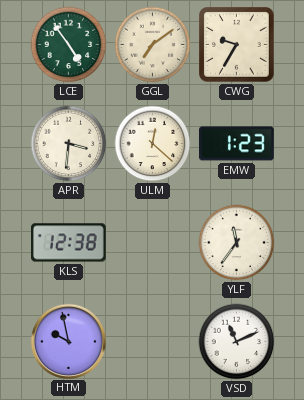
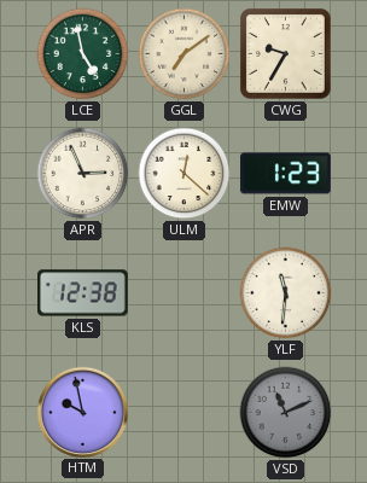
LCE: 4:54 -> 4:58 (83, 54)
APR: 3:31 -> 2:56 (83, 174)
YLF: 11:36 -> 11:31 (286, 293)
VSD dial: white -> grey (286, 413)
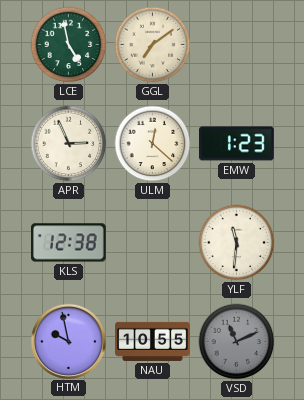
CWG: 9:35 -> none (286, 54)
NAU: none -> 10:55 (153, 341)
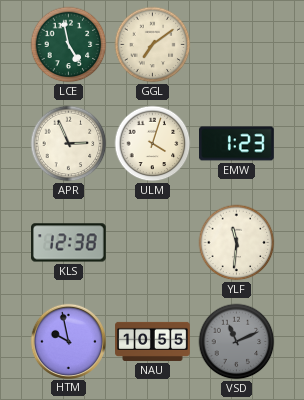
ULM: 12:22 -> 4:03 (153, 144)
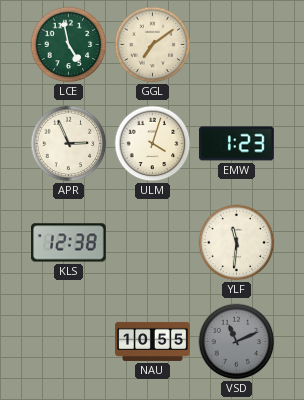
HTM: 9:58 -> none (68, 341)
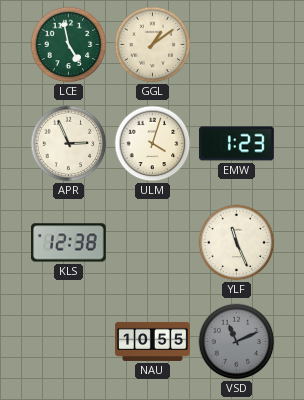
GGL: 7:09 -> 1:09 (153, 45)
YLF: 11:31 -> 11:26 (237, 243)
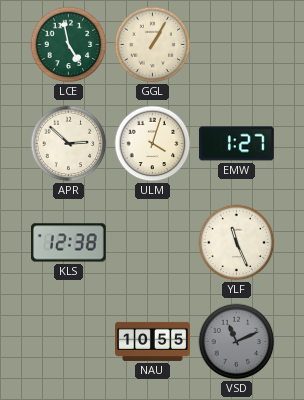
GGL: 1:09 -> 1:05 (153, 45)
APR: 2:56 -> 2:52 (69, 144)
EMW: 1:23 -> 1:27 (237, 144)
